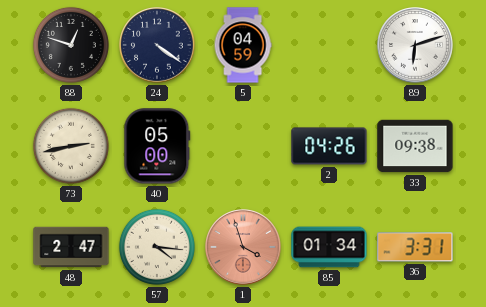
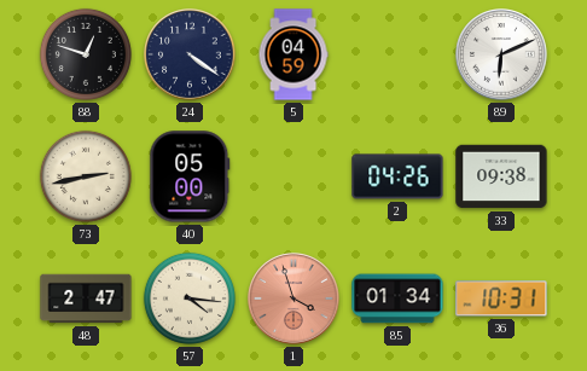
89: 6:12 -> 6:11 (501, 54)
36: 3:31 -> 10:31 (501, 298)
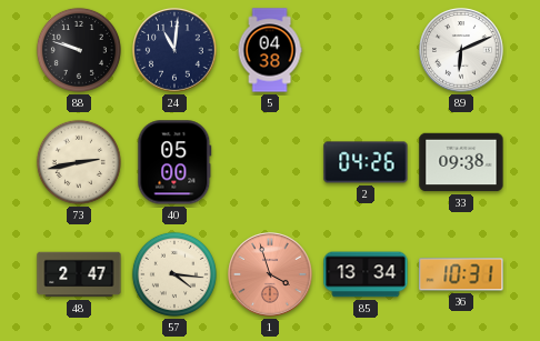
88: 12:48 -> 9:48 (79, 50)
24: 4:21 -> 11:01 (174, 50)
5: 04:59 -> 04:38 (270, 50)
85: 01:34 -> 13:34 (366, 274)
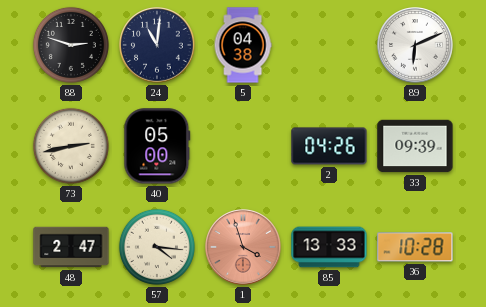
88: 9:48 -> 2:48 (71, 45)
33: 09:38 -> 09:39 (415, 146)
85: 13:34 -> 13:33 (329, 247)
36: 10:31 -> 10:28 (415, 247)
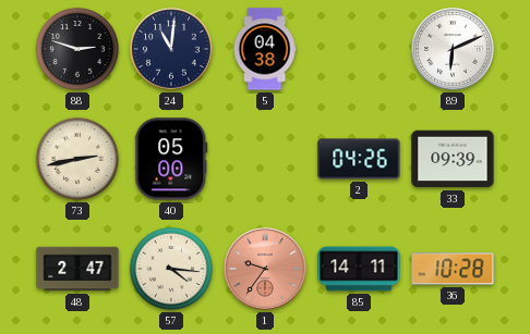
1: 3:57 -> 9:36 (265, 269)
85: 13:33 -> 14:11 (359, 269)
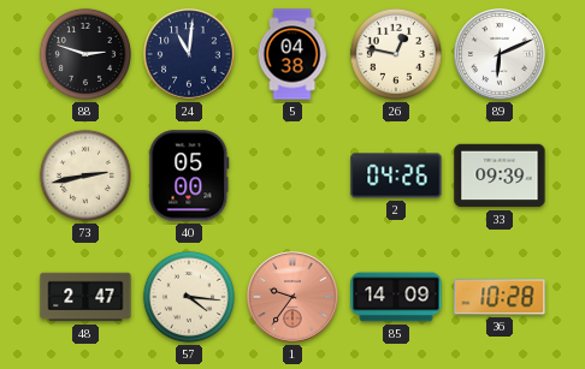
26: none -> 12:47 (396, 54)
85: 14:11 -> 14:09 (396, 297)
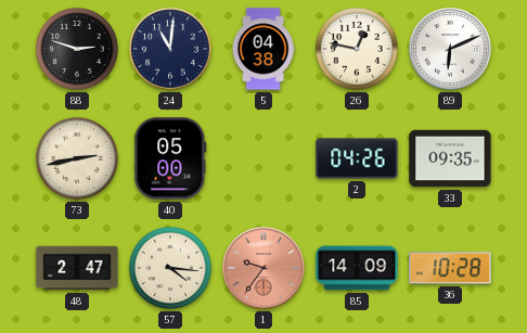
33: 09:39 -> 09:35 (450, 158)
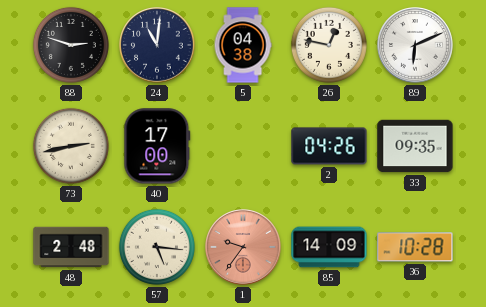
40: 05:00 -> 17:00 (157, 146)
48: 2:47 -> 2:48 (71, 247)
57: 4:16 -> 5:16 (157, 247)
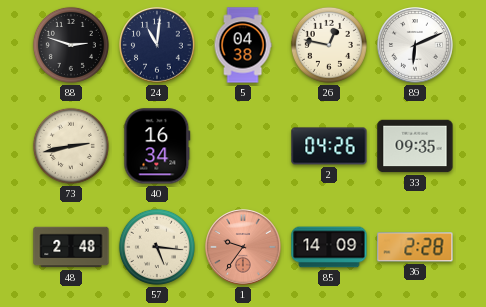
40: 17:00 -> 16:34 (157, 146)
36: 10:28 -> 2:28 (415, 247)
